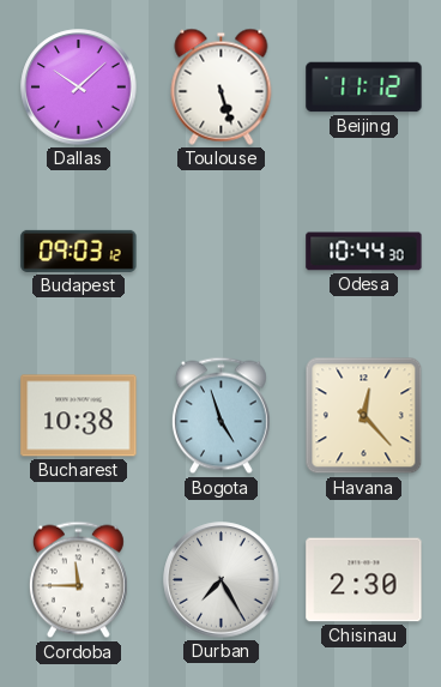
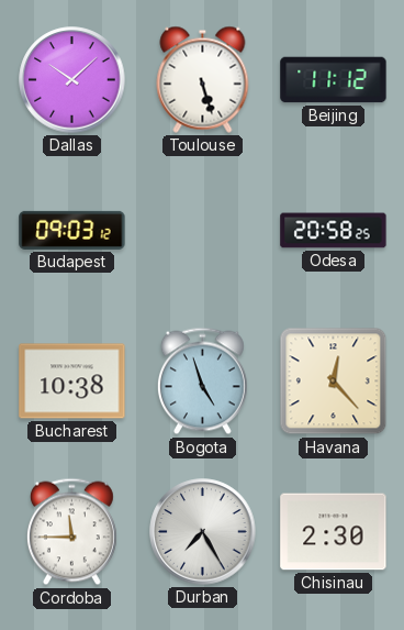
Odesa: 10:44 -> 20:58 (334, 231)
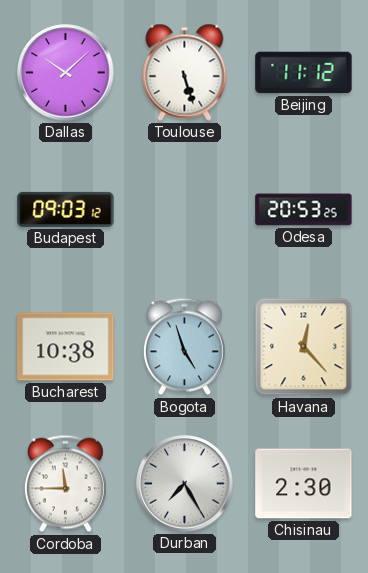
Odesa: 20:58 -> 20:53 (304, 210)
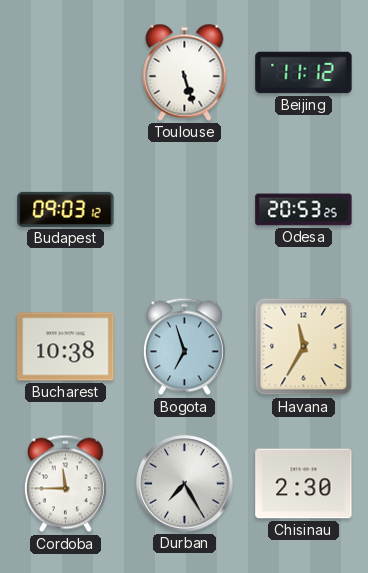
Dallas: 10:08 -> none (66, 73)
Bogota: 4:57 -> 6:57 (184, 347)
Havana: 12:23 -> 11:35 (304, 347)
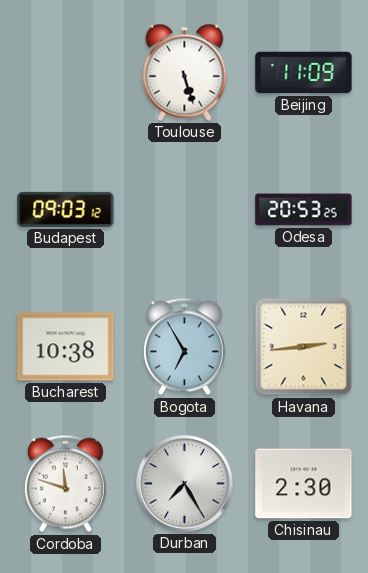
Beijing: 11:12 -> 11:09 (304, 73)
Bogota: 6:57 -> 6:55 (184, 347)
Havana: 11:35 -> 2:44 (304, 347)
Cordoba: 11:45 -> 11:48 (65, 484)
